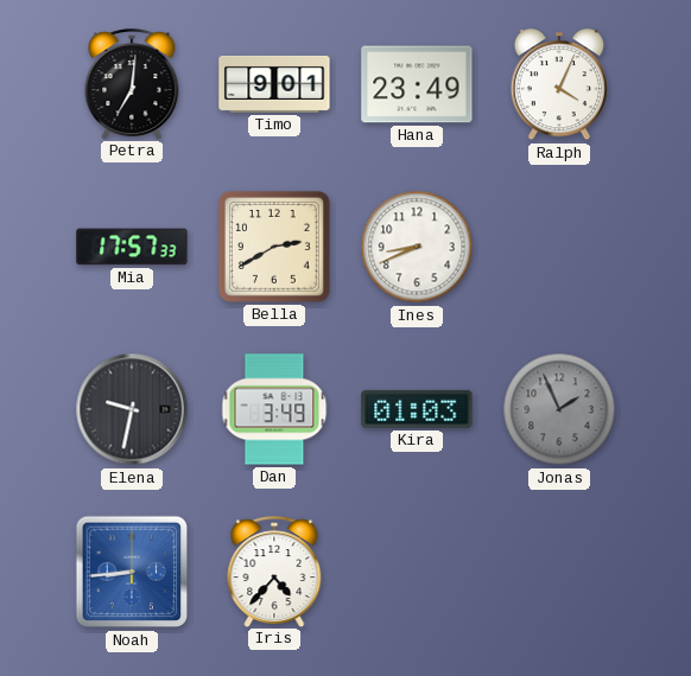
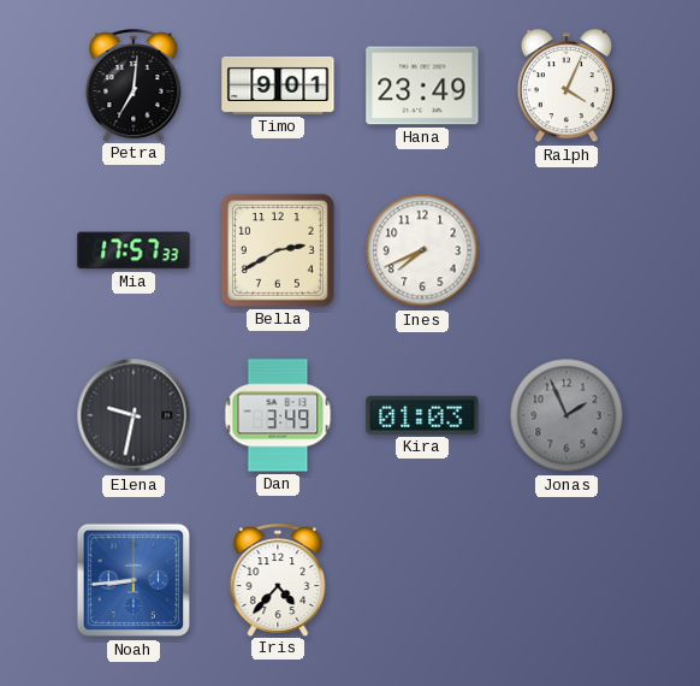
Ines: 8:41 -> 7:41 (422, 250)
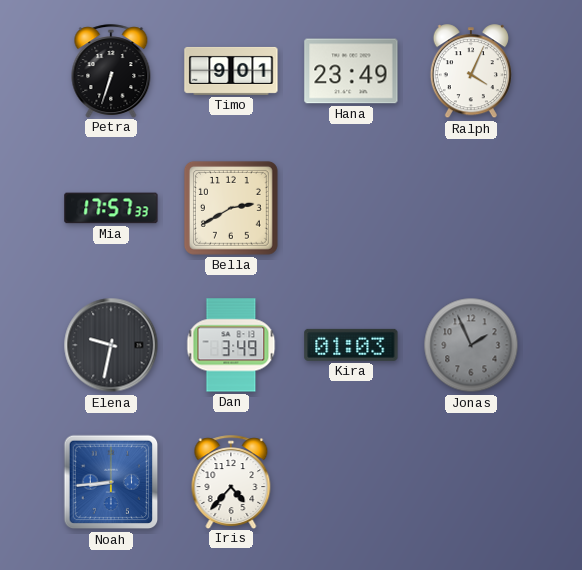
Petra: 7:01 -> 6:33 (111, 71)
Ines: 7:41 -> none (422, 250)
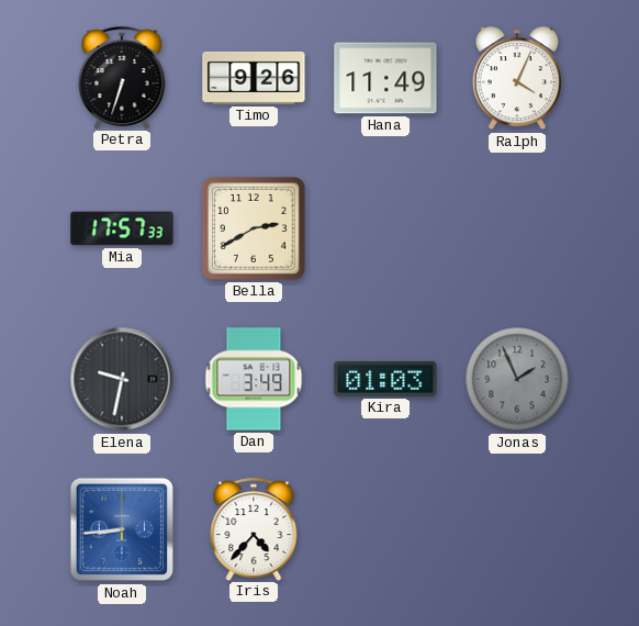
Timo: 9:01 -> 9:26 (254, 78)
Hana: 23:49 -> 11:49 (385, 78)
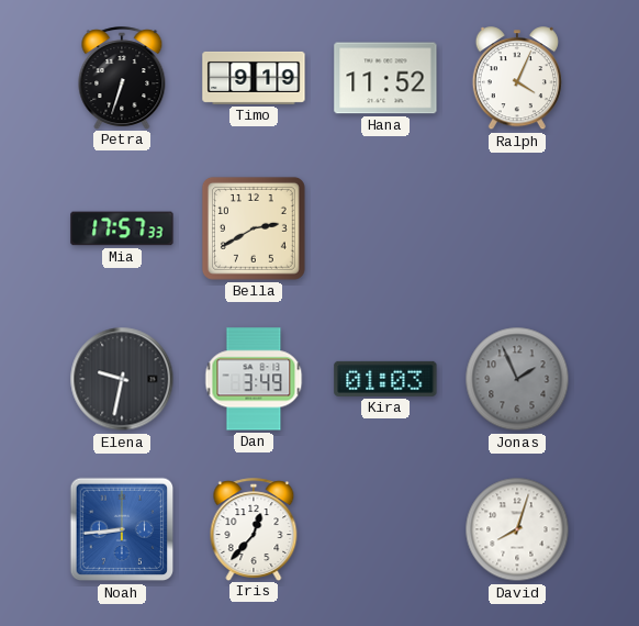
Timo: 9:26 -> 9:19 (254, 78)
Hana: 11:49 -> 11:52 (385, 78)
Iris: 4:37 -> 12:37 (254, 529)
David: none -> 8:03 (517, 529)
